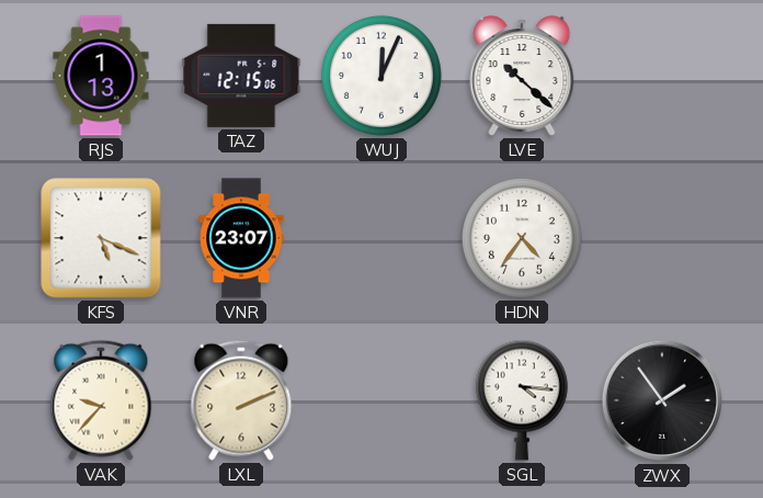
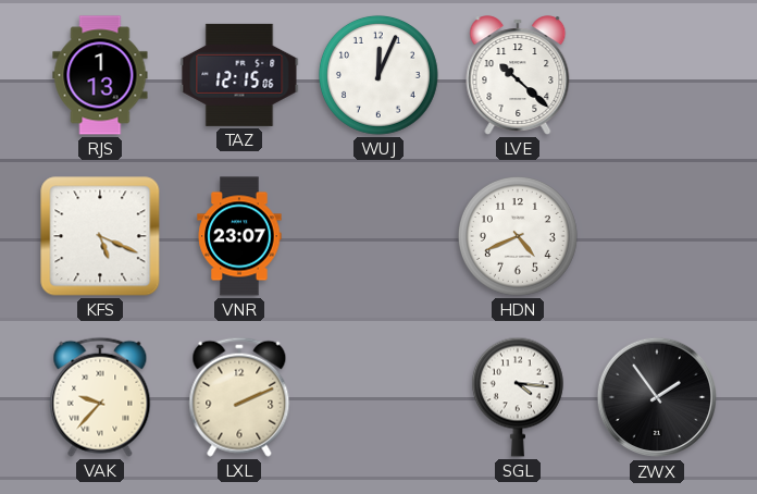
HDN: 4:36 -> 4:41 (518, 236)
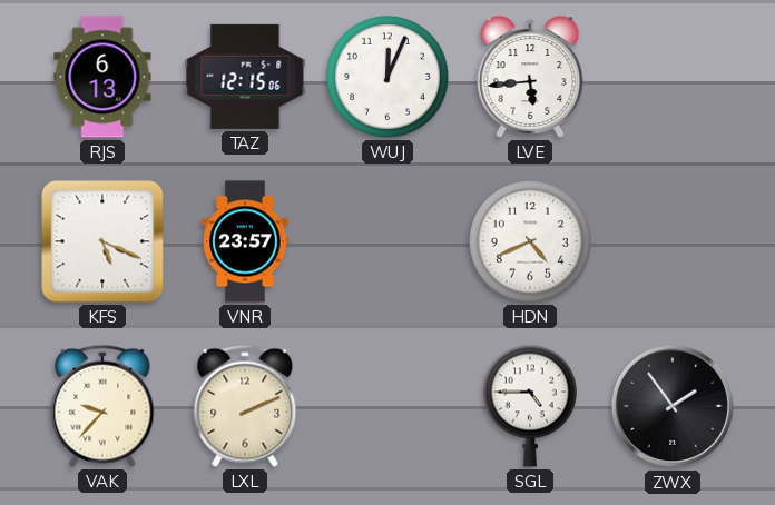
RJS: 1:13 -> 6:13 (102, 77)
LVE: 10:22 -> 5:44 (530, 77)
VNR: 23:07 -> 23:57 (245, 241)
SGL: 4:16 -> 4:45 (530, 406)
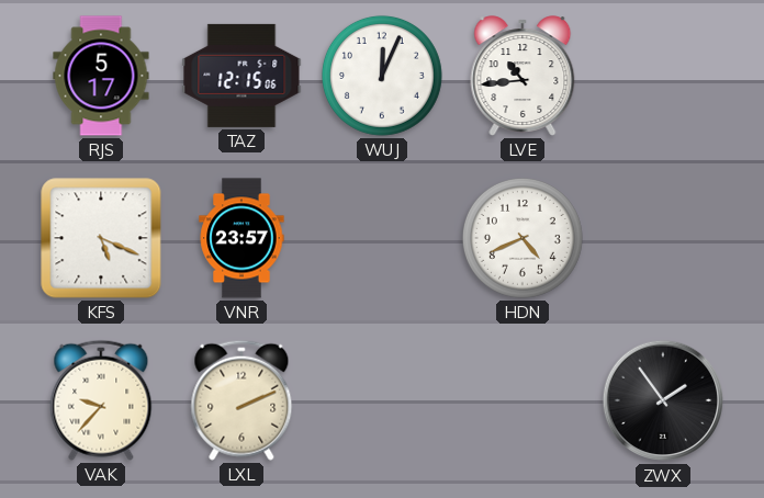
RJS: 6:13 -> 5:17 (101, 76)
LVE: 5:44 -> 10:44 (523, 76)
SGL: 4:45 -> none (530, 406)
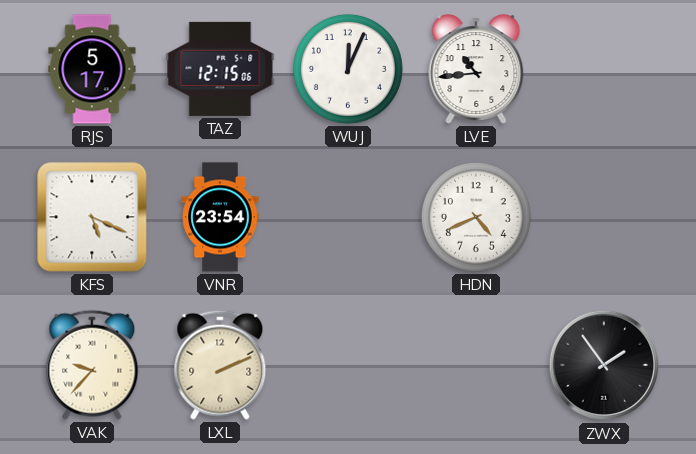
VNR: 23:57 -> 23:54 (220, 217)
